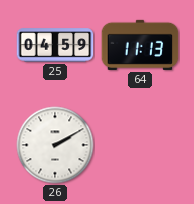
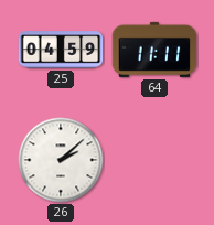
64: 11:13 -> 11:11 (154, 50)
26: 2:10 -> 2:08 (61, 160)
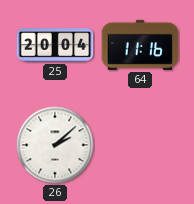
25: 04:59 -> 20:04 (55, 45)
64: 11:11 -> 11:16 (140, 45)
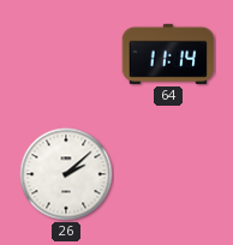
25: 20:04 -> none (55, 45)
64: 11:16 -> 11:14 (168, 54)
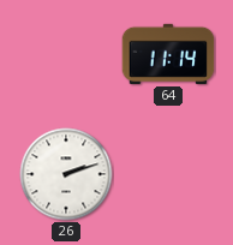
26: 2:08 -> 2:12 (66, 174)
